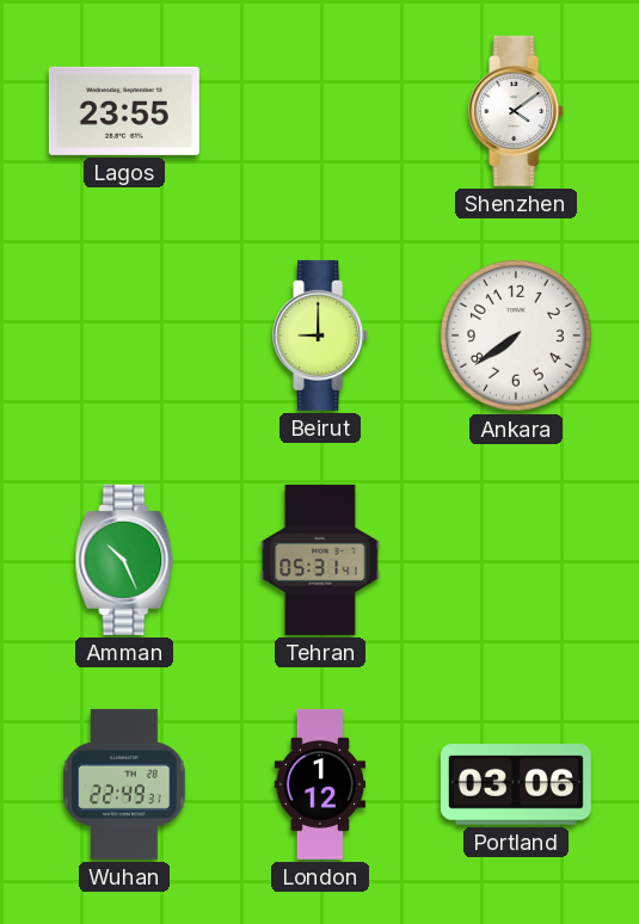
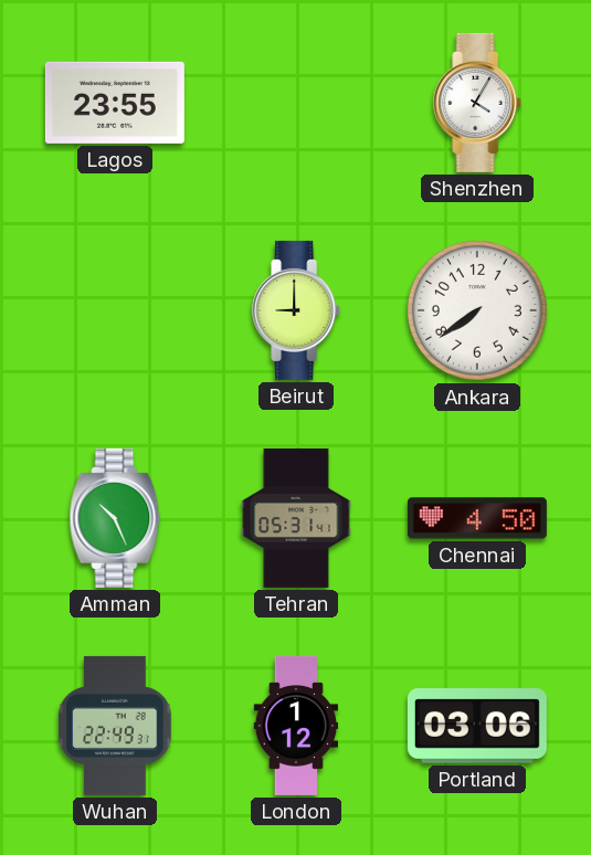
Shenzhen: 4:09 -> 4:05 (478, 103)
Chennai: none -> 4:50 (477, 518)
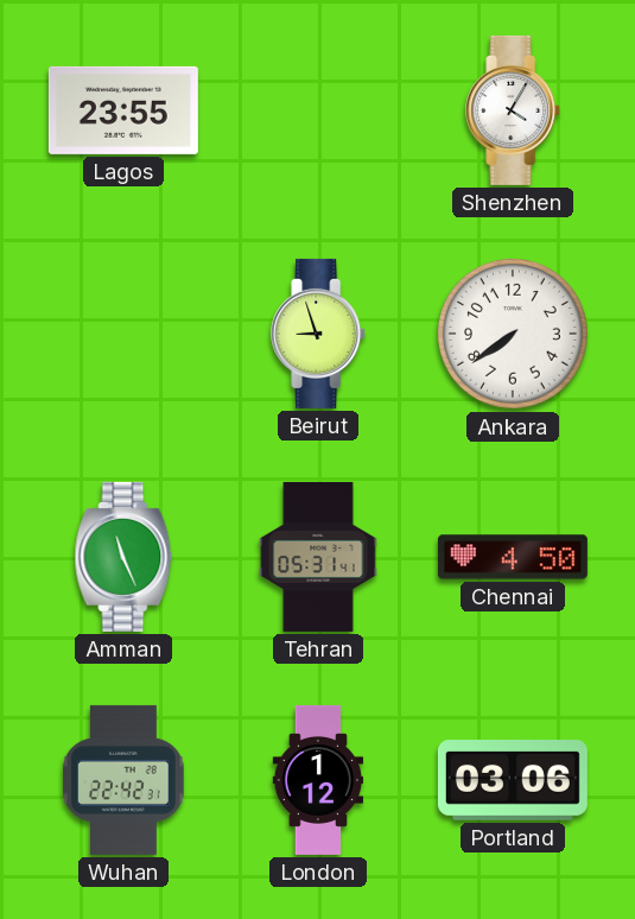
Beirut: 9:00 -> 8:57 (319, 334)
Amman: 10:26 -> 11:26 (123, 557)
Wuhan: 22:49 -> 22:42 (123, 780)
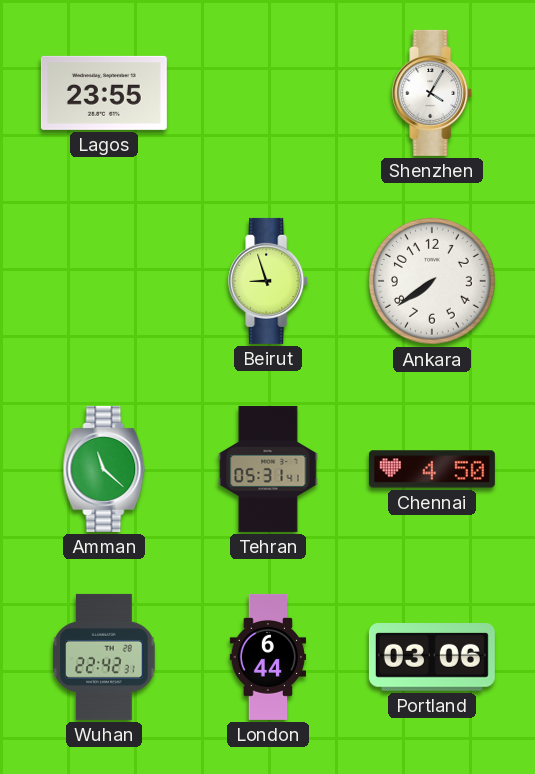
Amman: 11:26 -> 11:22 (104, 469)
London: 1:12 -> 6:44 (268, 657)
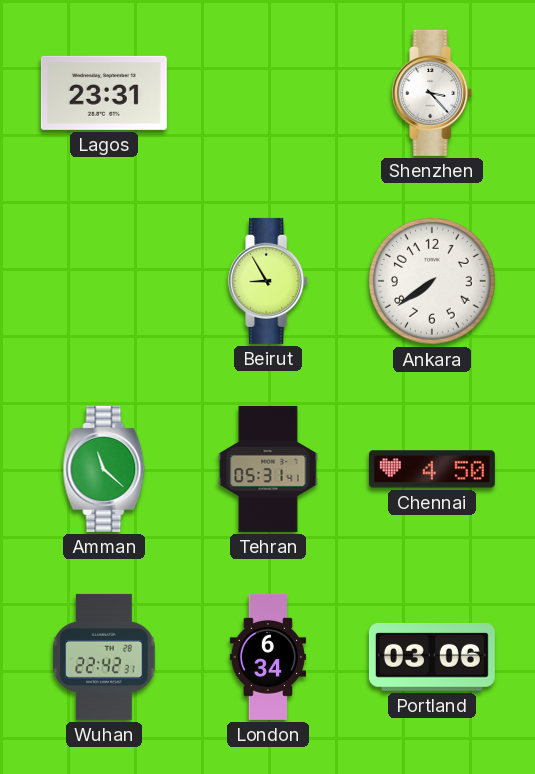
Lagos: 23:55 -> 23:31 (104, 93)
Shenzhen: 4:05 -> 3:23 (433, 93)
Beirut: 8:57 -> 8:55 (269, 281)
London: 6:44 -> 6:34 (268, 657)
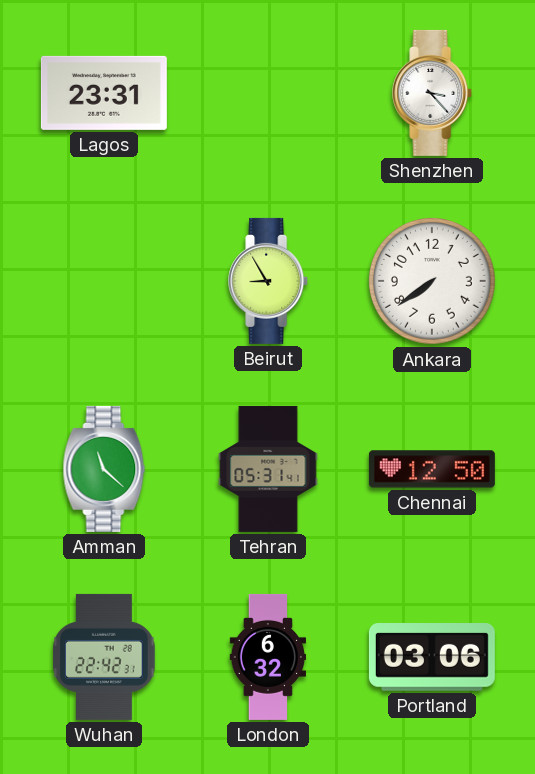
Chennai: 4:50 -> 12:50 (432, 469)
London: 6:34 -> 6:32 (268, 657)
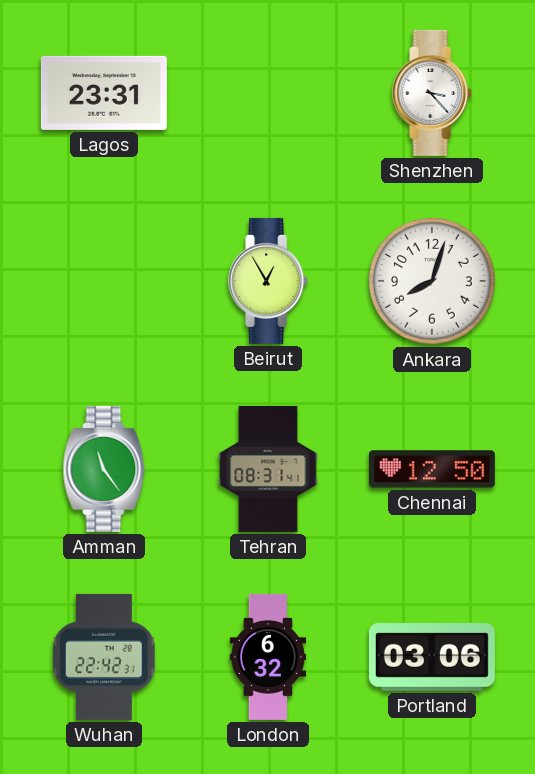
Beirut: 8:55 -> 12:55 (269, 281)
Ankara: 7:39 -> 8:03 (432, 281)
Amman: 11:22 -> 11:24 (104, 469)
Tehran: 05:31 -> 08:31 (268, 469)
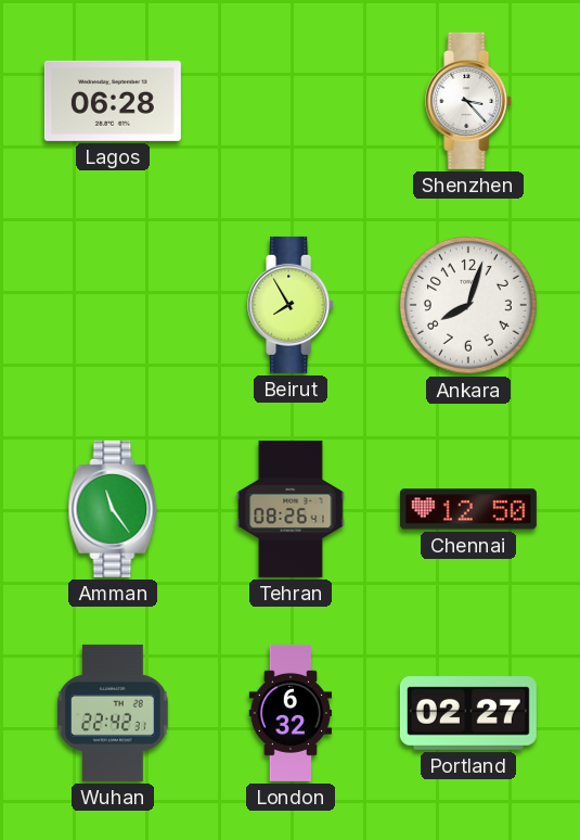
Lagos: 23:31 -> 06:28 (113, 101)
Beirut: 12:55 -> 7:55 (292, 305)
Tehran: 08:31 -> 08:26 (291, 509)
Portland: 03:06 -> 02:27 (468, 714)
